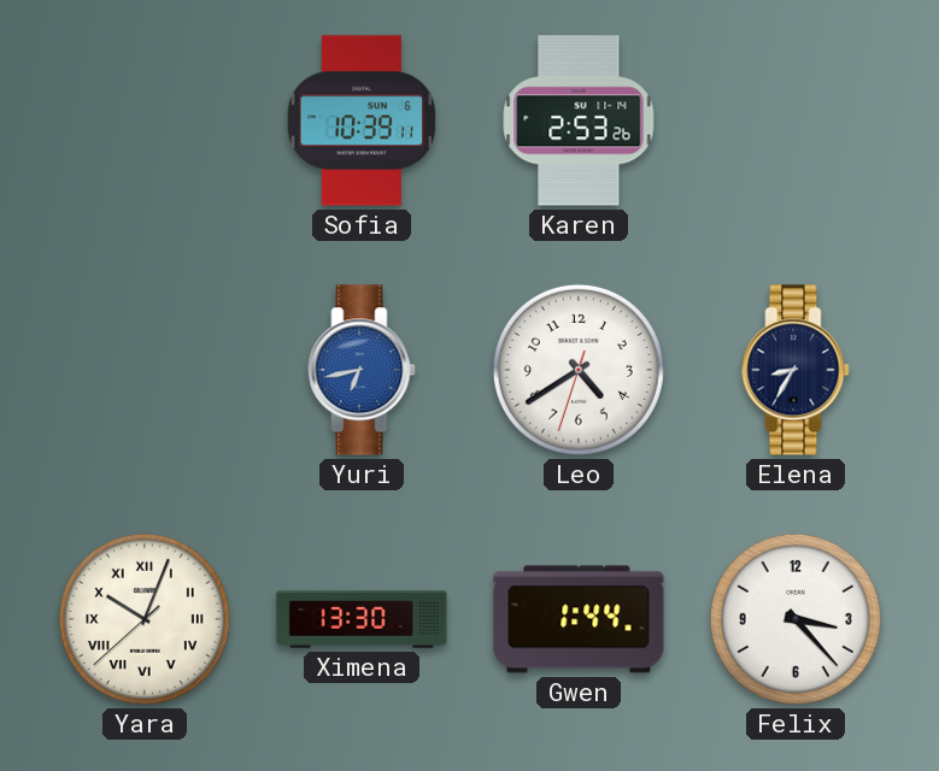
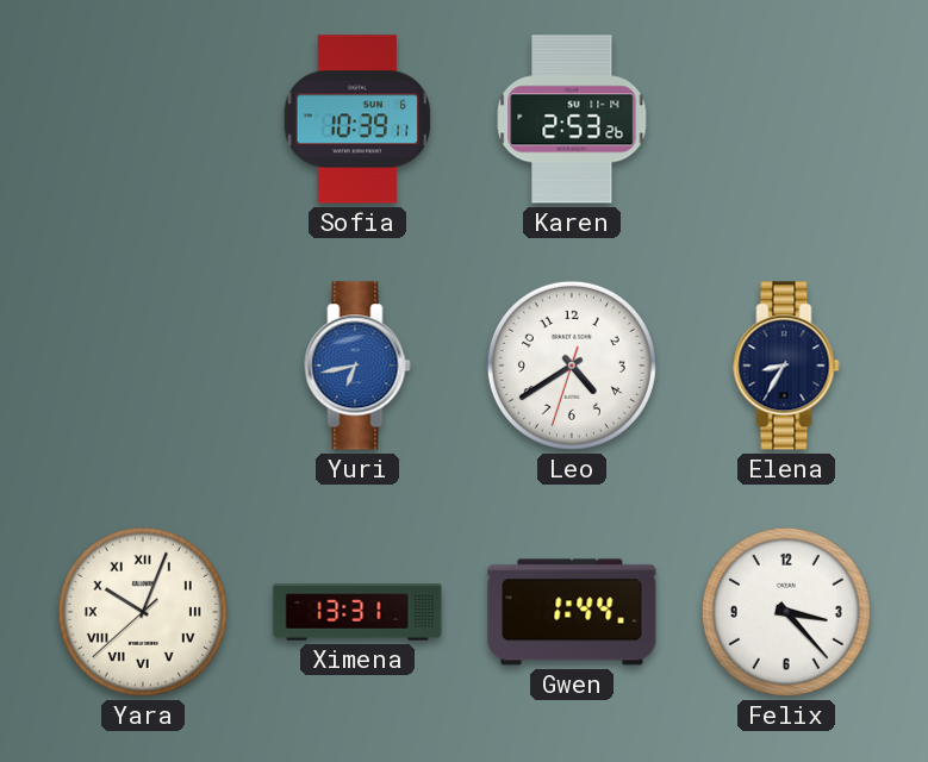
Ximena: 13:30 -> 13:31 (357, 612)
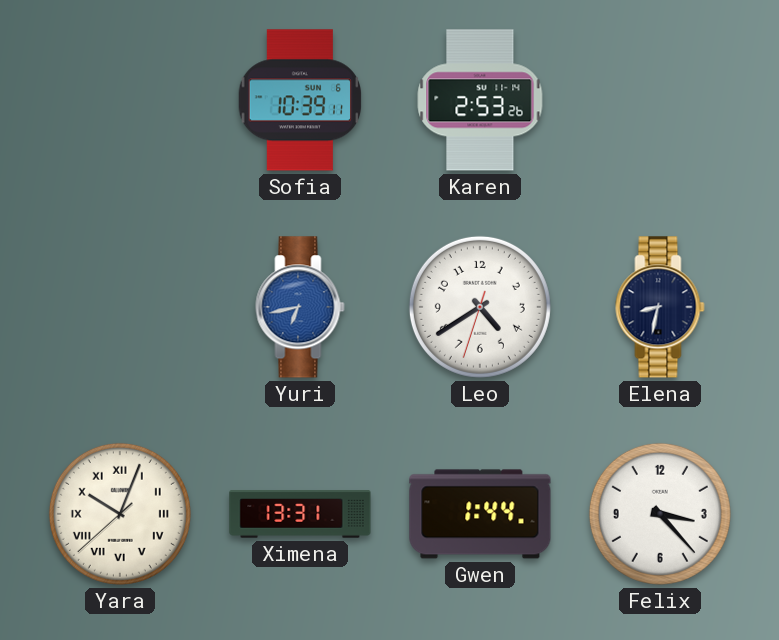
Elena: 8:35 -> 8:32 (660, 307)
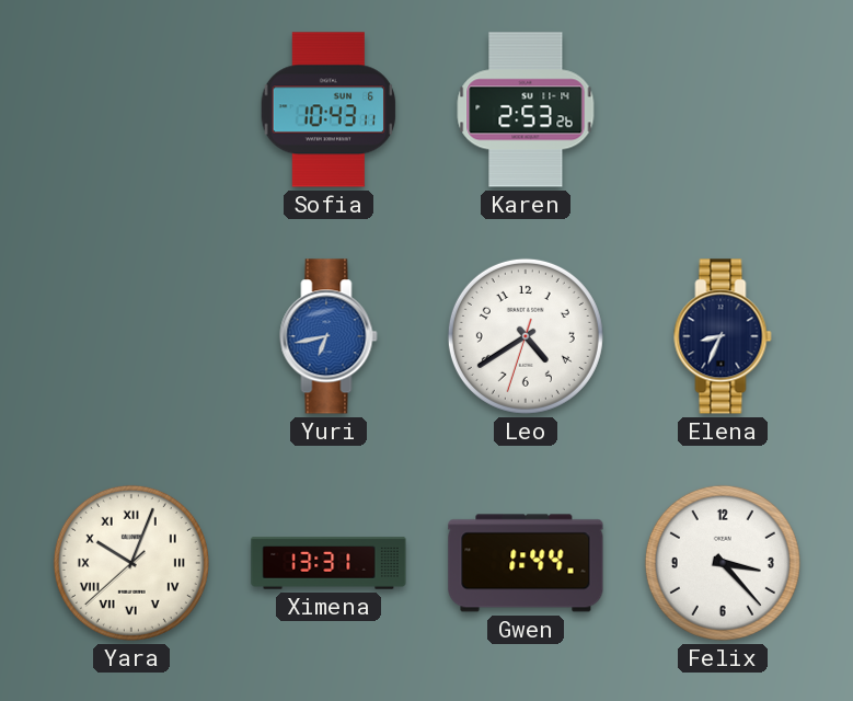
Sofia: 10:39 -> 10:43 (328, 110)
Elena: 8:32 -> 8:34 (723, 336)
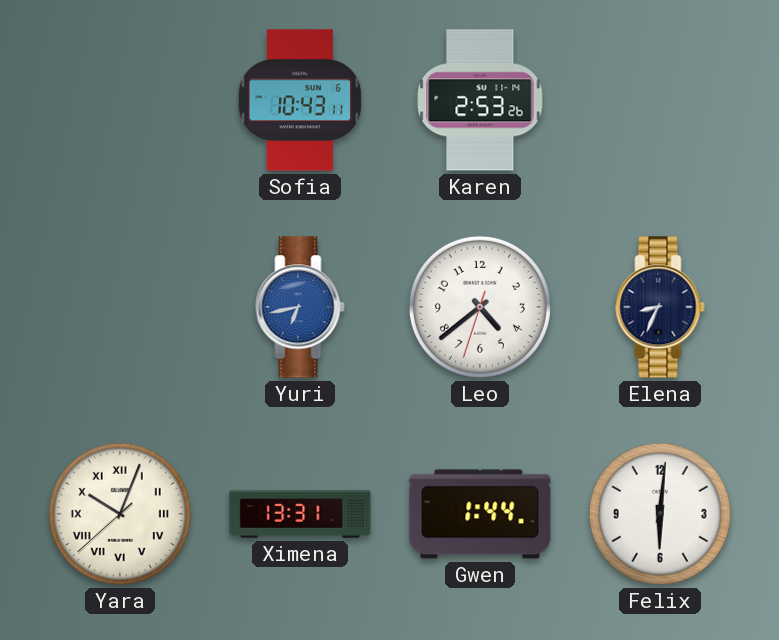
Leo: 4:39 -> 4:38 (480, 307)
Felix: 3:23 -> 6:01 (660, 514)
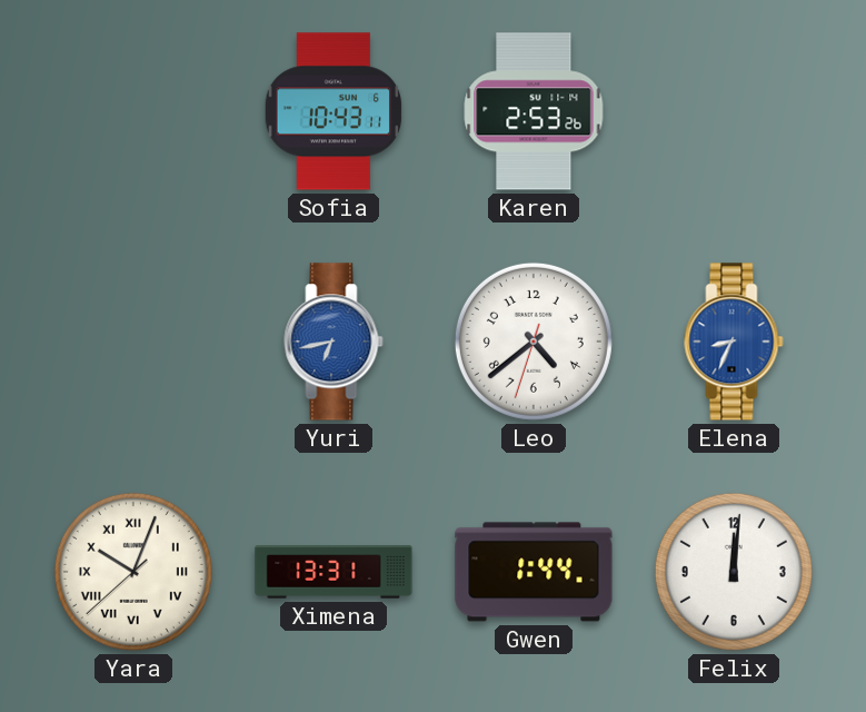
Elena dial: navy -> blue (734, 342)
Felix: 6:01 -> 12:01 (734, 572)
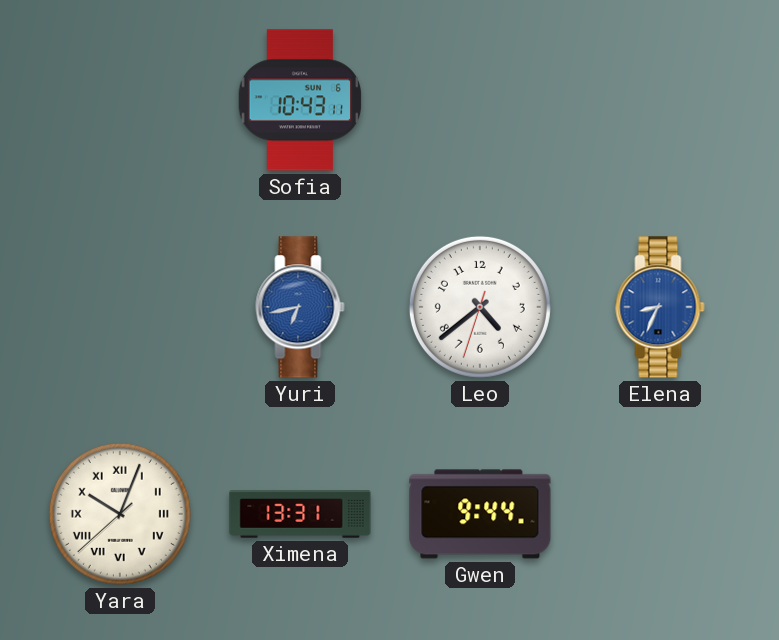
Karen: 2:53 -> none (534, 111)
Gwen: 1:44 -> 9:44 (480, 514)
Felix: 12:01 -> none (734, 572)
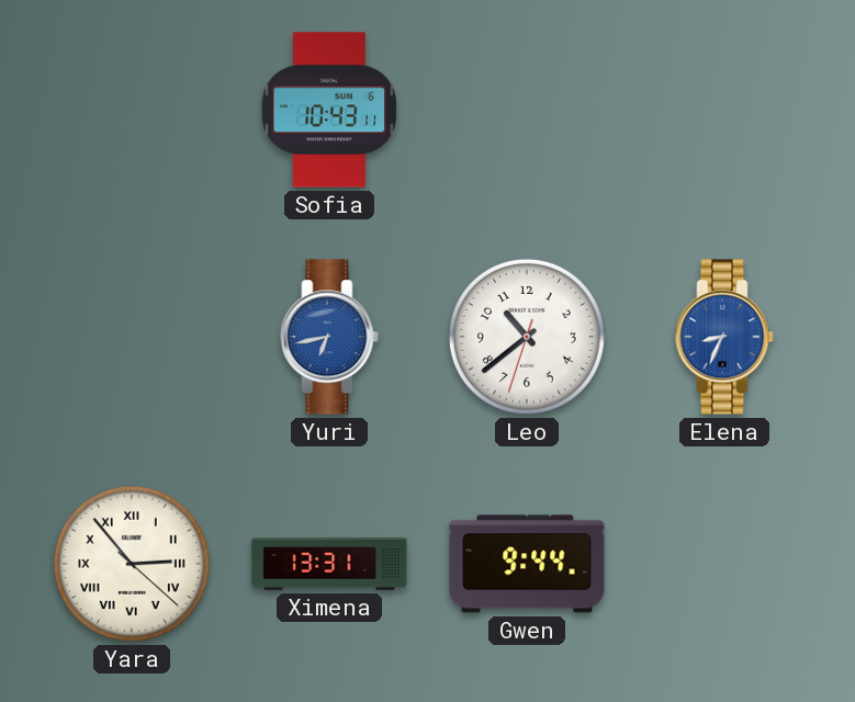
Leo: 4:38 -> 10:38 (527, 337)
Yara: 10:03 -> 2:53 (132, 564)
